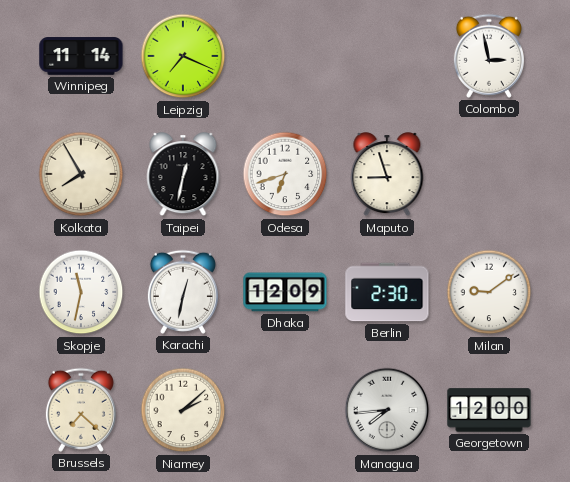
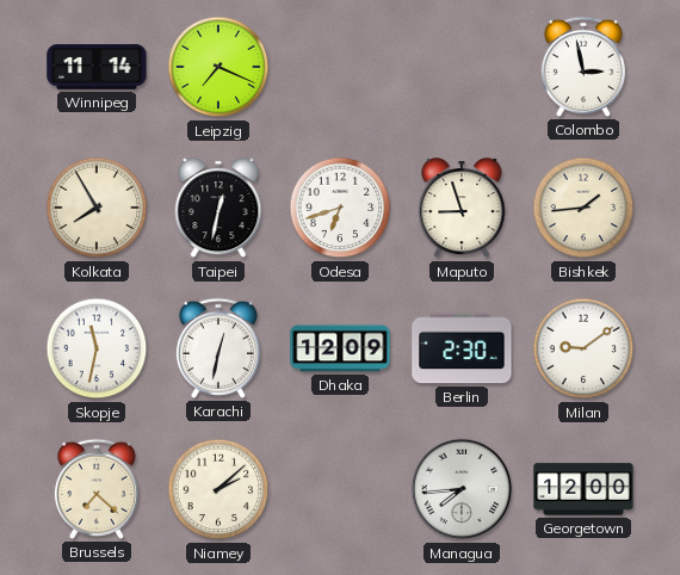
Bishkek: none -> 1:44 (583, 208)
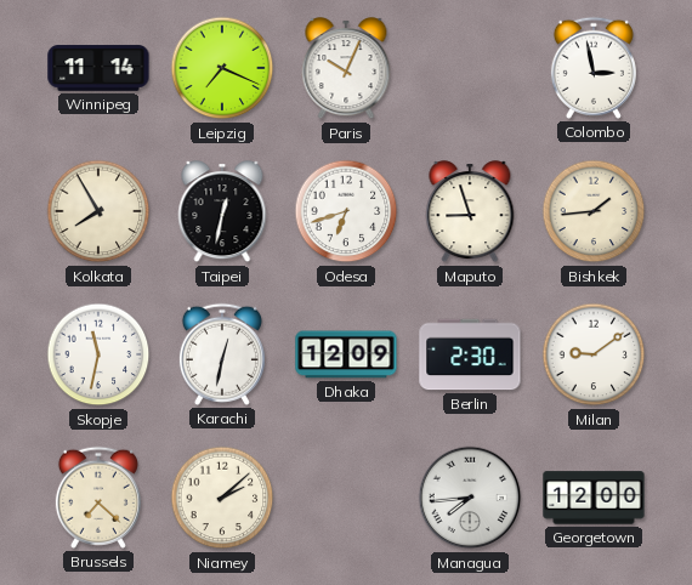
Paris: none -> 10:04 (346, 69)
